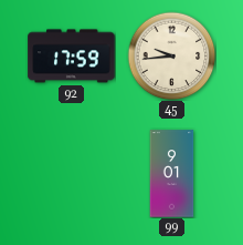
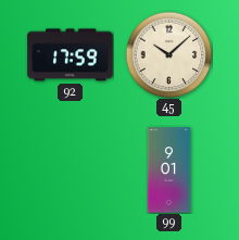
45: 9:44 -> 10:08 (168, 54)
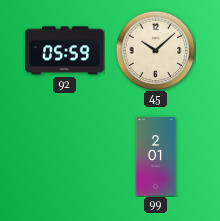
92: 17:59 -> 05:59 (65, 51)
99: 9:01 -> 2:01 (156, 157)
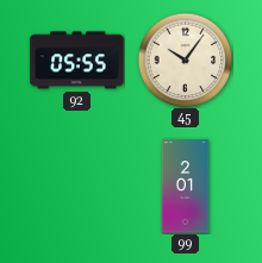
92: 05:59 -> 05:55 (77, 61)
45: 10:08 -> 10:06 (185, 60)
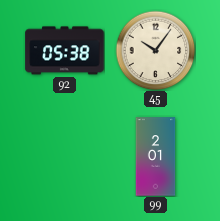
92: 05:55 -> 05:38 (65, 51)
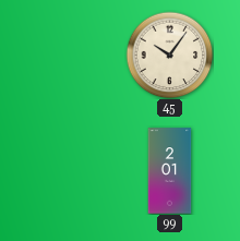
92: 05:38 -> none (65, 51)
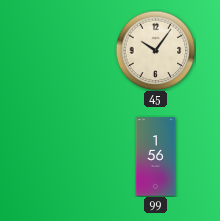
99: 2:01 -> 1:56 (156, 157)
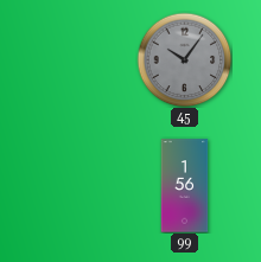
45 dial: cream -> grey (184, 59)
